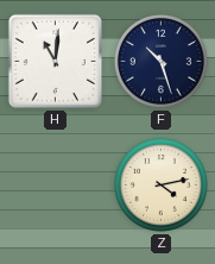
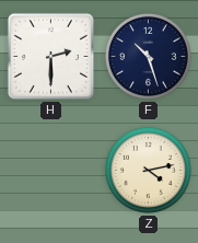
H: 11:01 -> 2:30 (50, 56)
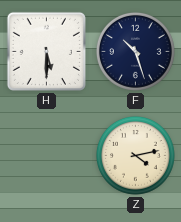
H: 2:30 -> 5:30 (46, 51)
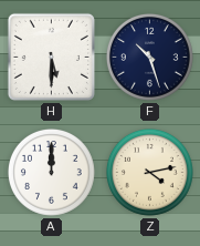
A: none -> 12:00 (51, 172)
